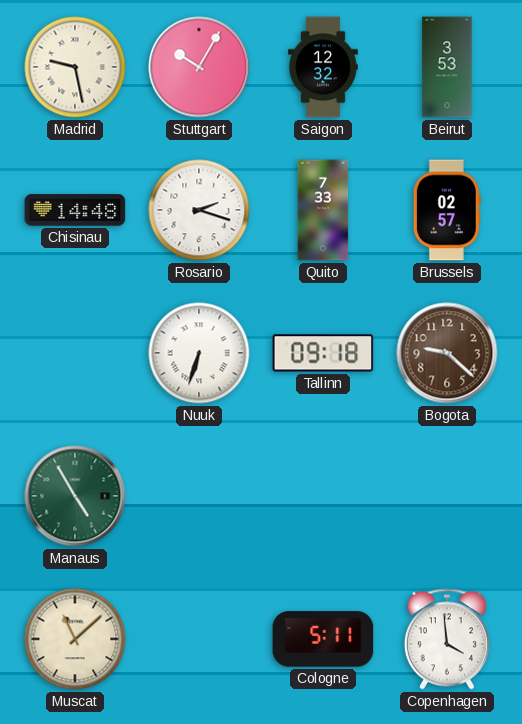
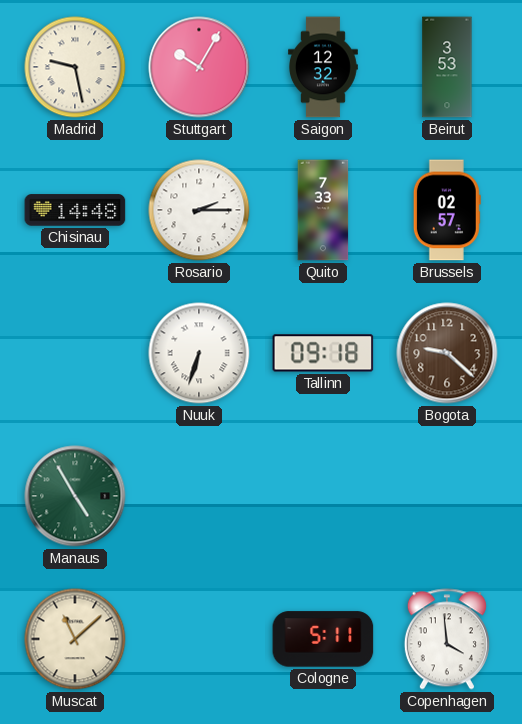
Rosario: 2:18 -> 2:15 (199, 210)
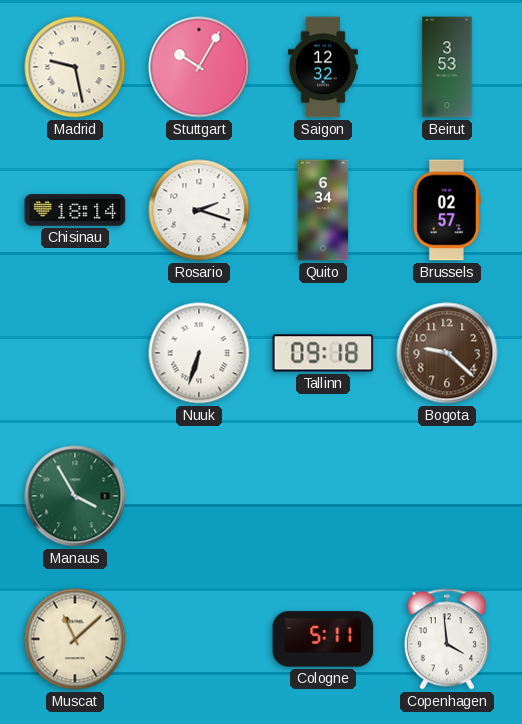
Chisinau: 14:48 -> 18:14 (75, 210)
Rosario: 2:15 -> 2:18 (199, 210)
Quito: 7:33 -> 6:34 (323, 210)
Manaus: 4:55 -> 3:55 (75, 496)
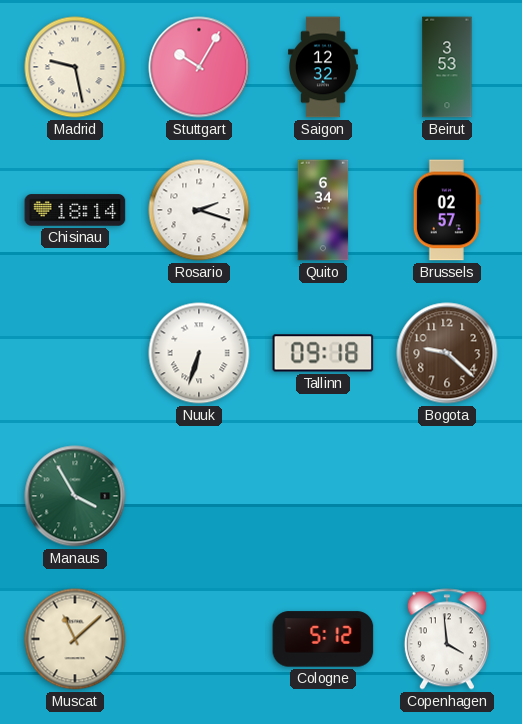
Cologne: 5:11 -> 5:12 (323, 639)
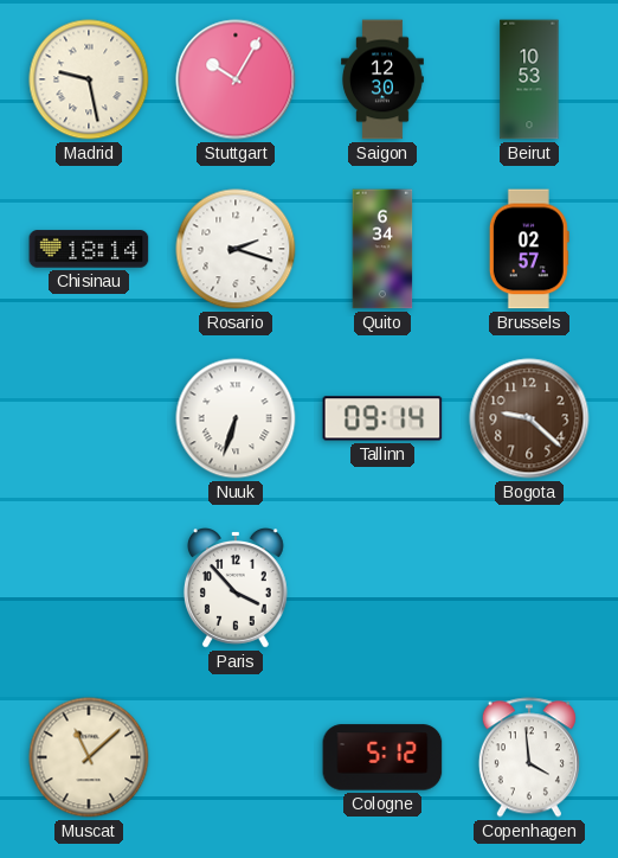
Saigon: 12:32 -> 12:30 (384, 79)
Beirut: 3:53 -> 10:53 (529, 79)
Tallinn: 09:18 -> 09:14 (382, 418)
Manaus: 3:55 -> none (75, 496)
Paris: none -> 3:53 (236, 589)
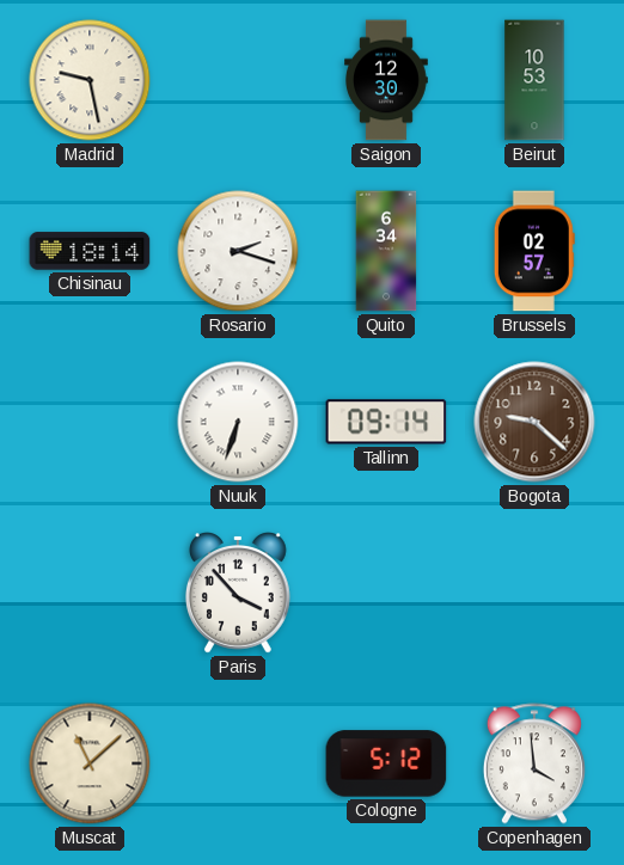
Stuttgart: 10:05 -> none (236, 79)
